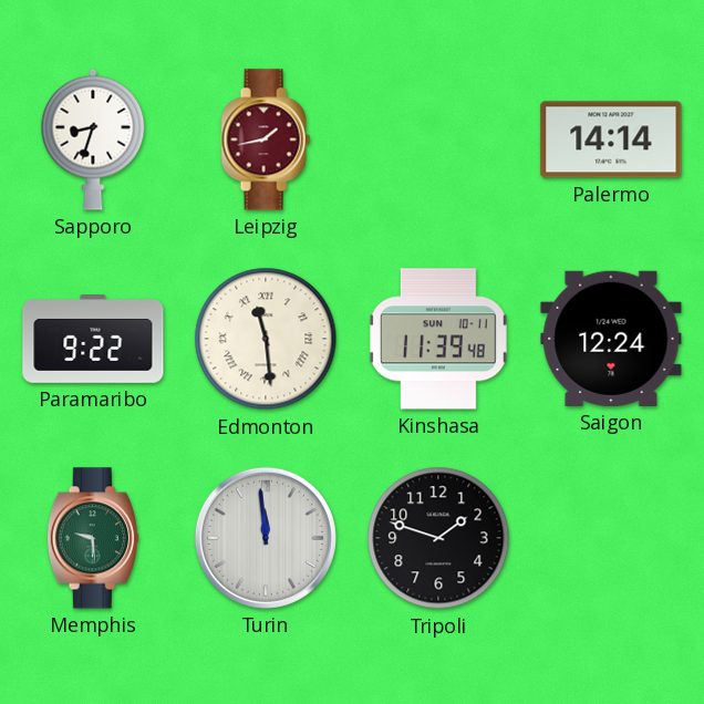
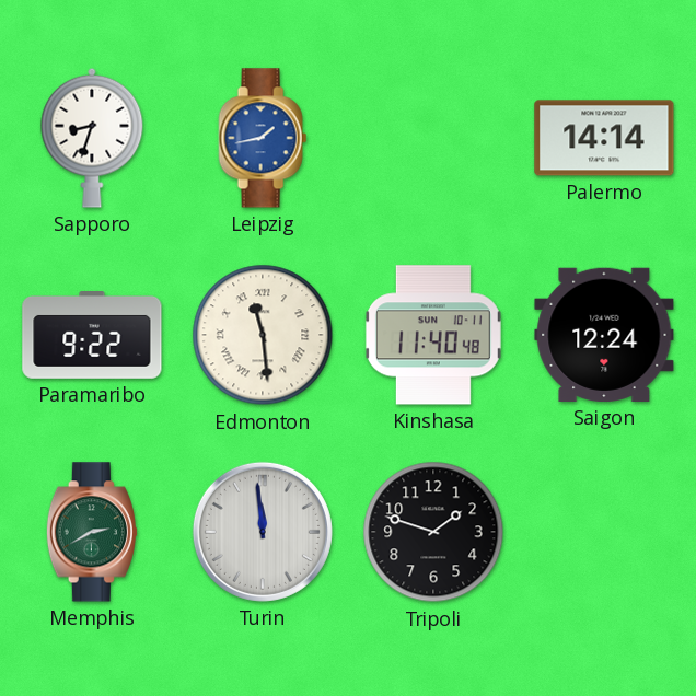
Leipzig dial: burgundy -> blue (263, 138)
Kinshasa: 11:39 -> 11:40 (433, 335)
Memphis: 9:29 -> 2:40 (92, 532)
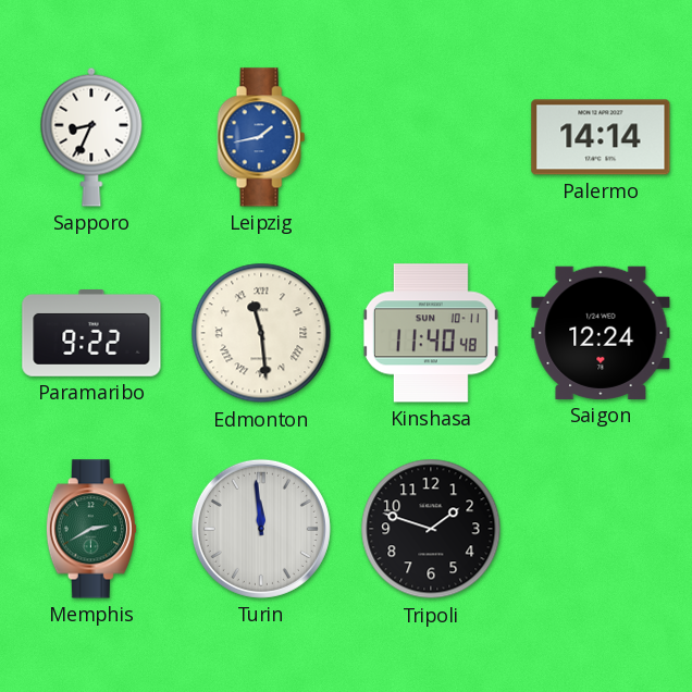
Sapporo: 8:33 -> 8:34 (91, 137)
